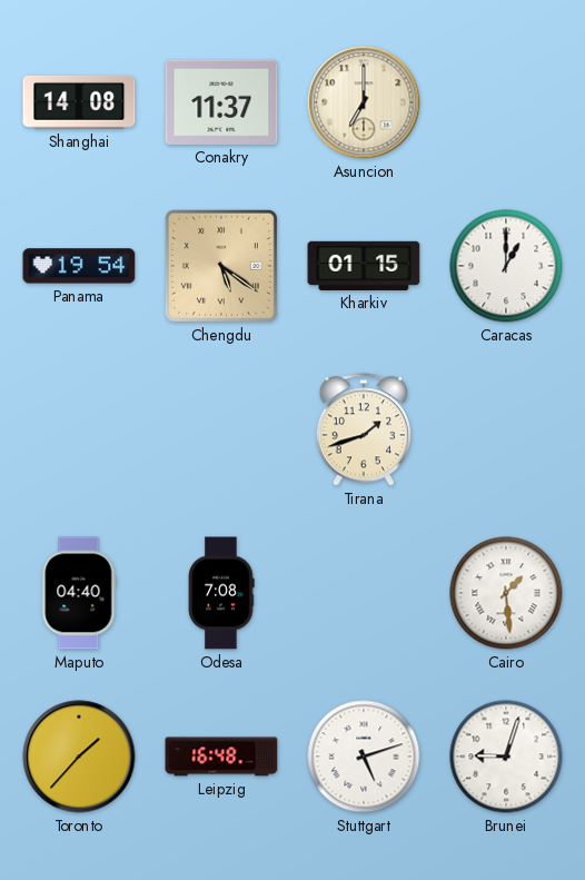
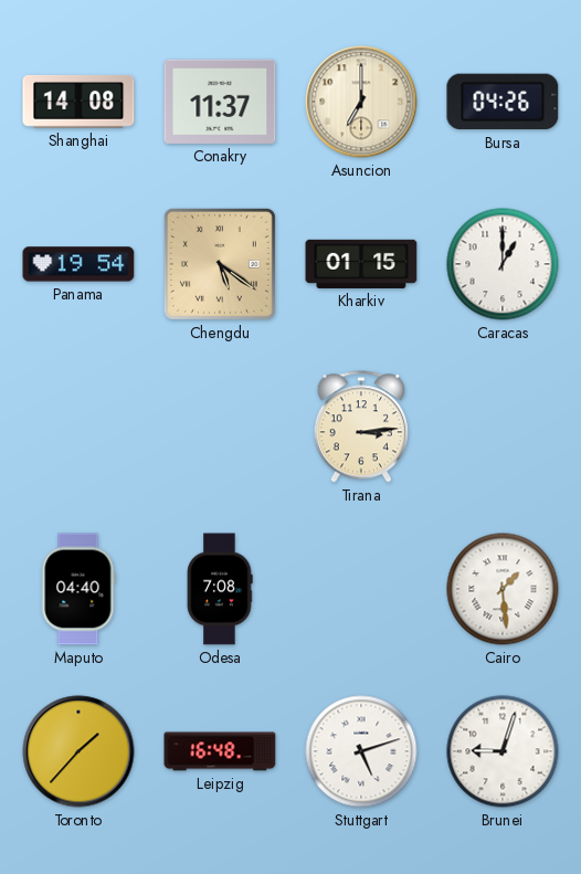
Bursa: none -> 04:26 (503, 102)
Tirana: 1:42 -> 3:14 (361, 427)
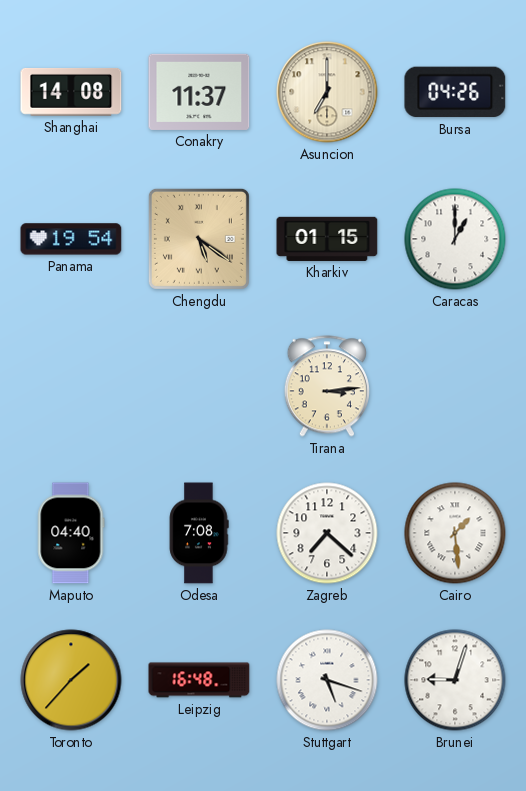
Zagreb: none -> 7:22 (327, 533)
Stuttgart: 5:12 -> 5:18 (327, 680)
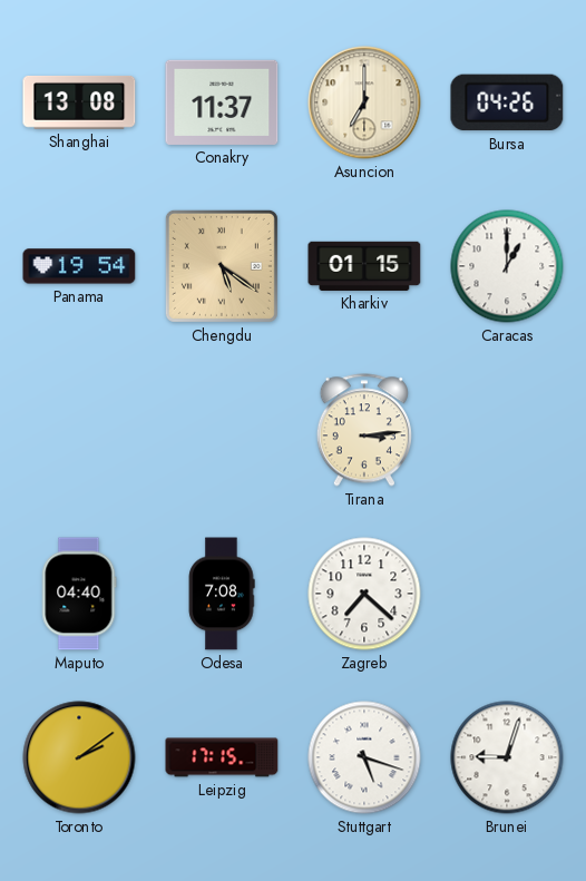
Shanghai: 14:08 -> 13:08 (79, 102)
Cairo: 1:29 -> none (455, 533)
Toronto: 1:37 -> 2:09 (79, 757)
Leipzig: 16:48 -> 17:15 (222, 757)
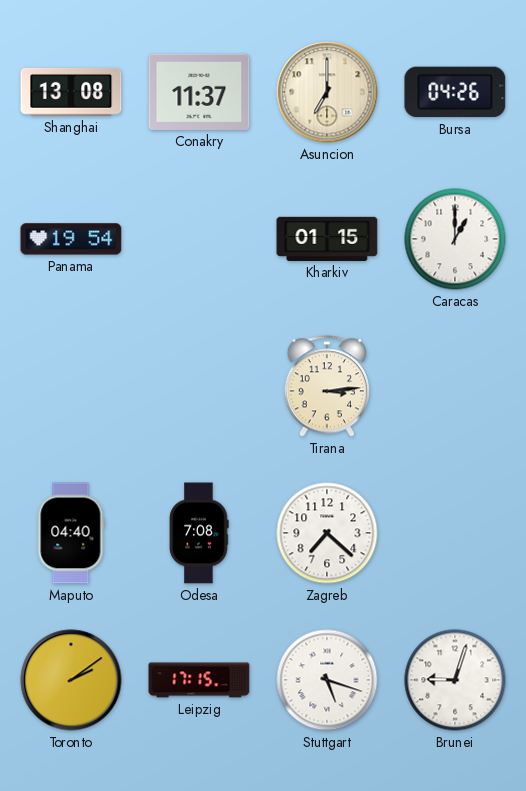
Chengdu: 5:21 -> none (222, 266)
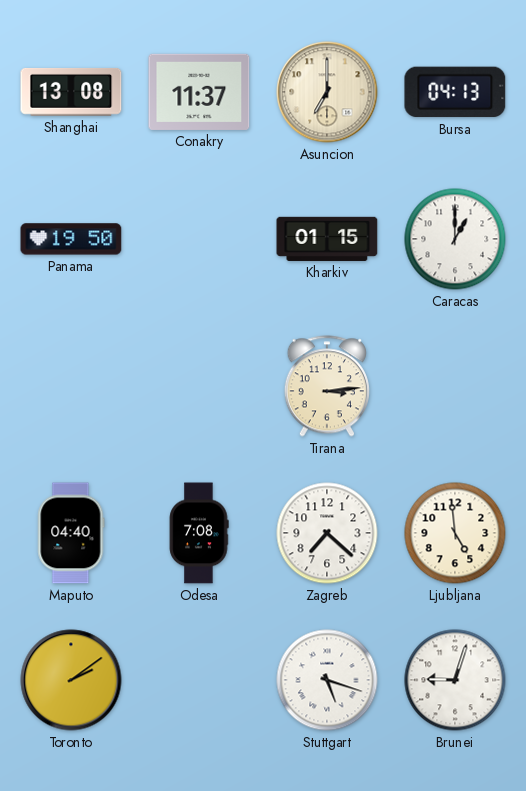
Bursa: 04:26 -> 04:13 (455, 92)
Panama: 19:54 -> 19:50 (71, 239)
Ljubljana: none -> 4:59 (455, 533)
Leipzig: 17:15 -> none (199, 680)
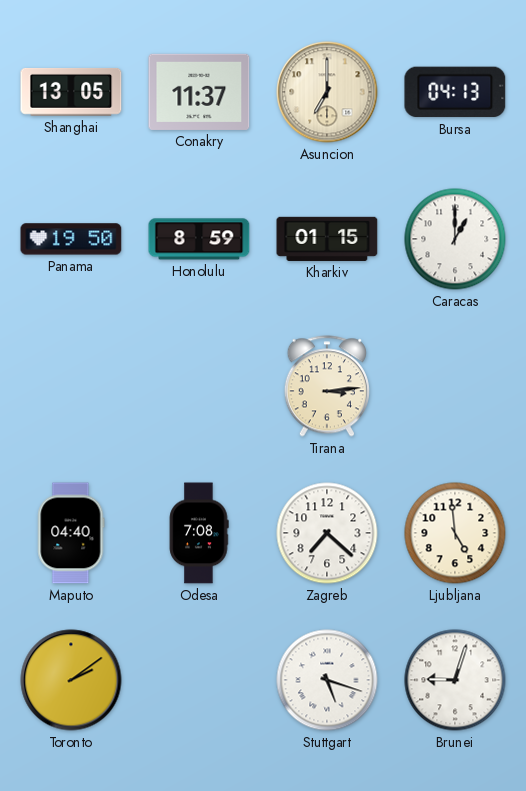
Shanghai: 13:08 -> 13:05 (71, 92)
Honolulu: none -> 8:59 (199, 239)
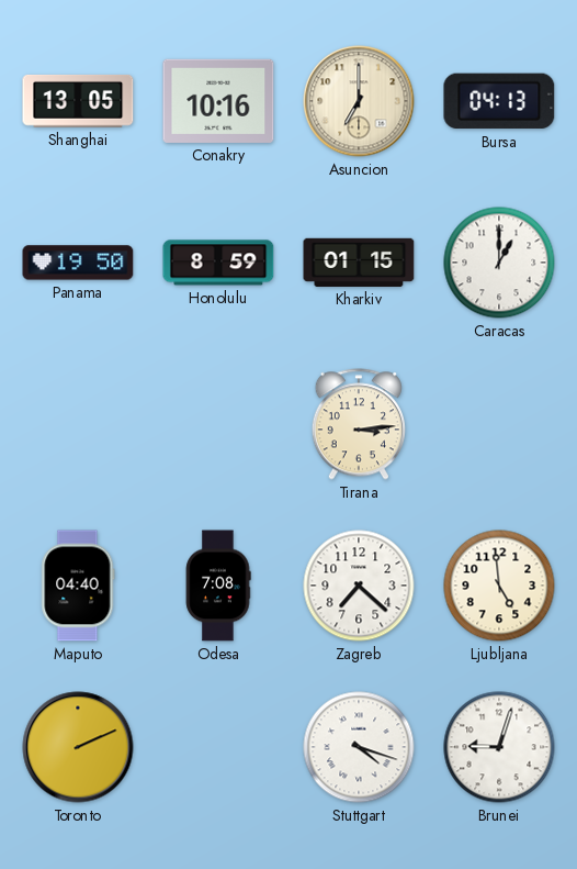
Conakry: 11:37 -> 10:16 (218, 101)
Toronto: 2:09 -> 2:11 (78, 747)
Stuttgart: 5:18 -> 4:18 (359, 747)
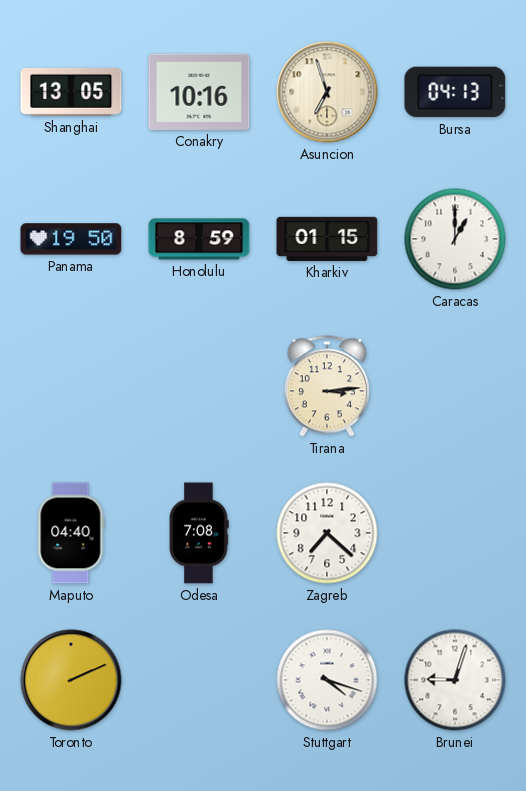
Asuncion: 7:00 -> 6:57 (327, 92)
Ljubljana: 4:59 -> none (499, 586)
